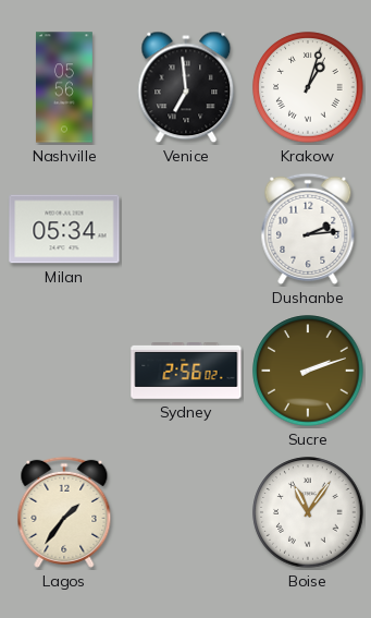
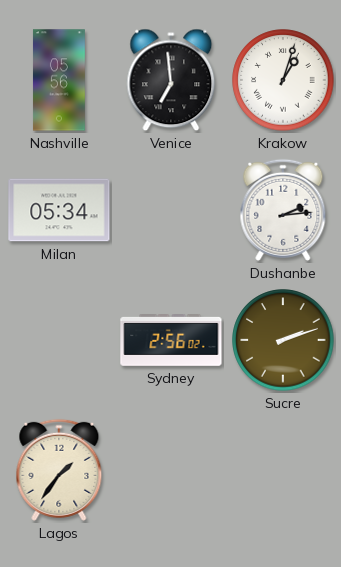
Boise: 11:06 -> none (308, 512)
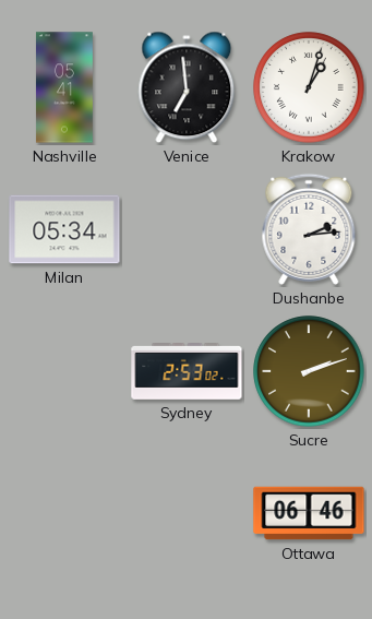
Nashville: 05:56 -> 05:41 (64, 87)
Sydney: 2:56 -> 2:53 (187, 372)
Lagos: 1:36 -> none (59, 470)
Ottawa: none -> 06:46 (309, 513)
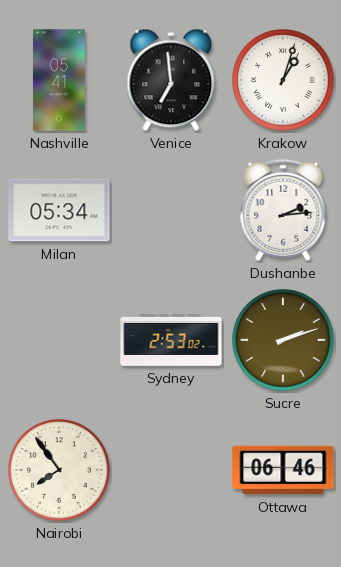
Nairobi: none -> 7:54 (59, 470)
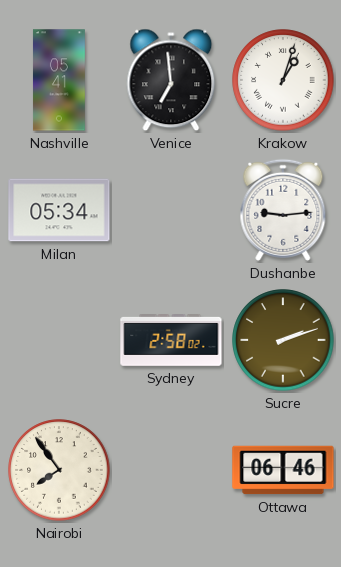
Dushanbe: 2:14 -> 9:14 (283, 210)
Sydney: 2:53 -> 2:58 (171, 341)
